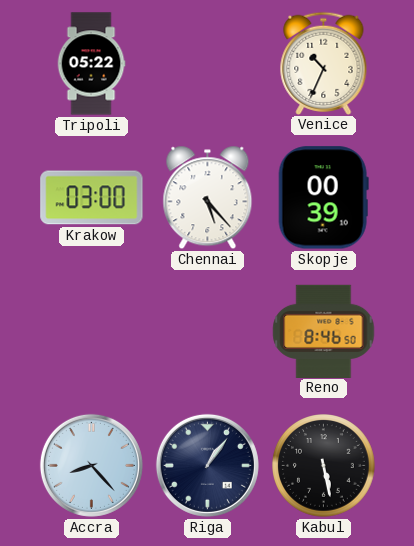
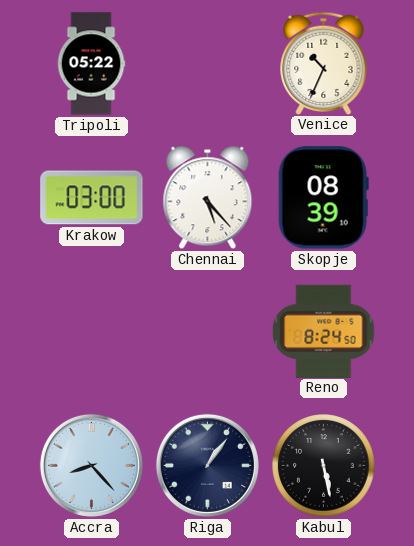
Skopje: 00:39 -> 08:39 (323, 198)
Reno: 8:46 -> 8:24 (324, 331)
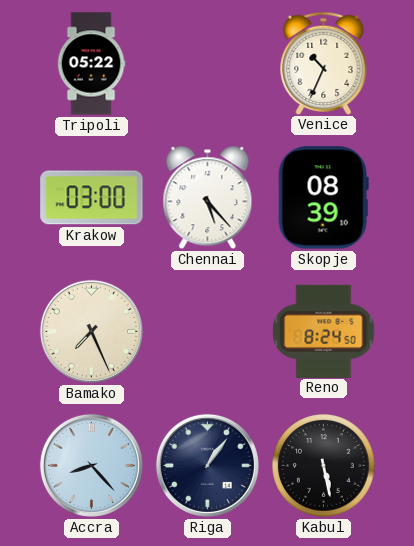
Bamako: none -> 7:26 (91, 331)
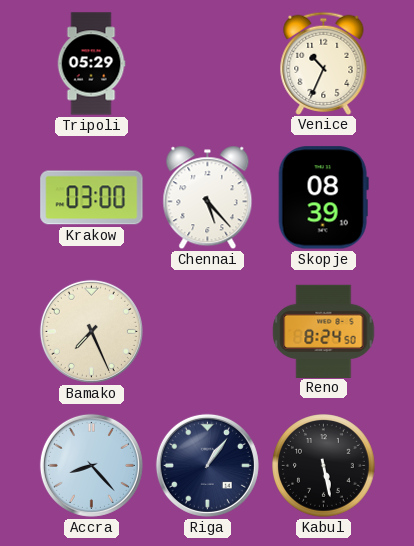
Tripoli: 05:22 -> 05:29 (91, 64)
